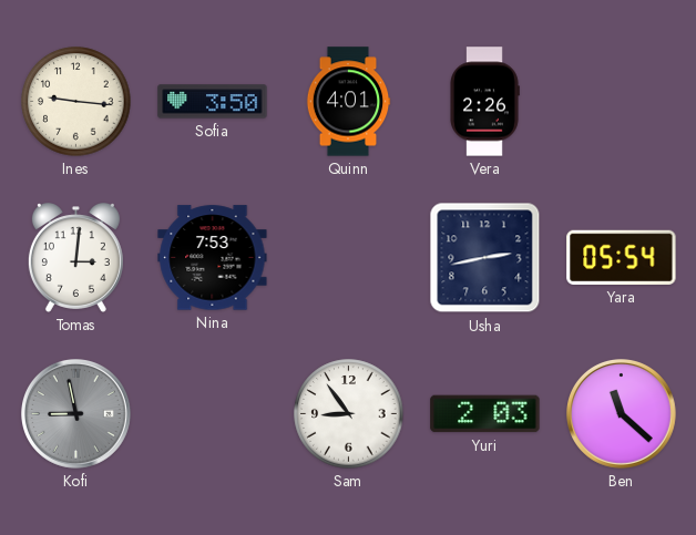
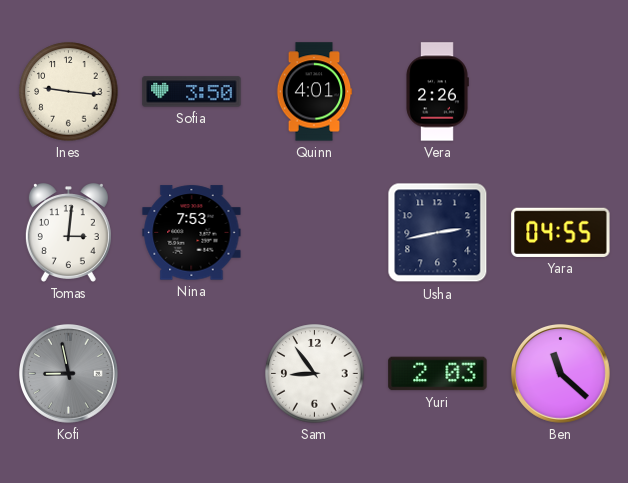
Yara: 05:54 -> 04:55 (561, 232)
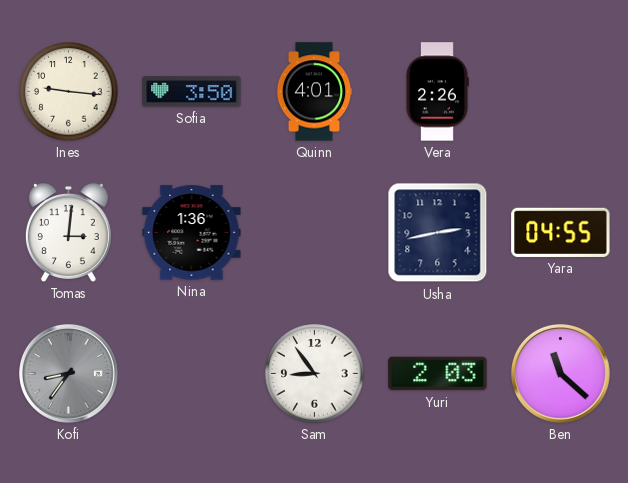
Nina: 7:53 -> 1:36 (192, 233)
Kofi: 8:58 -> 8:36 (69, 374)
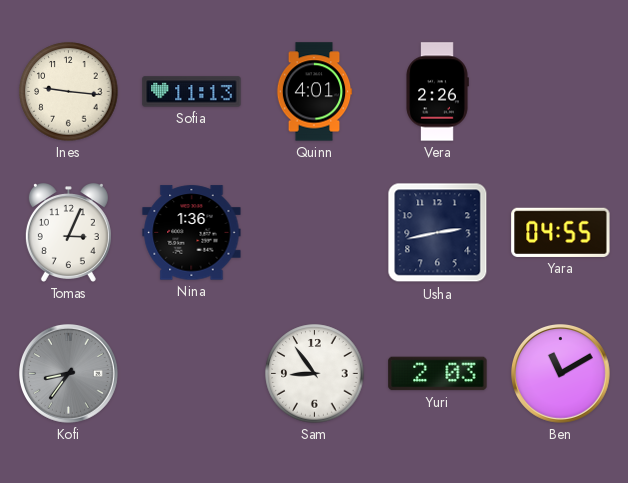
Sofia: 3:50 -> 11:13 (192, 92)
Tomas: 3:01 -> 3:04 (68, 233)
Ben: 11:22 -> 11:10 (561, 374)
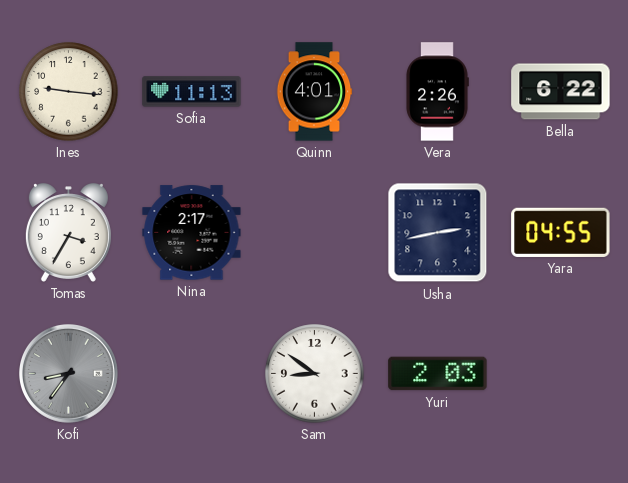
Bella: none -> 6:22 (561, 92)
Tomas: 3:04 -> 3:35 (68, 233)
Nina: 1:36 -> 2:17 (192, 233)
Sam: 8:54 -> 8:51 (315, 374)
Ben: 11:10 -> none (561, 374)
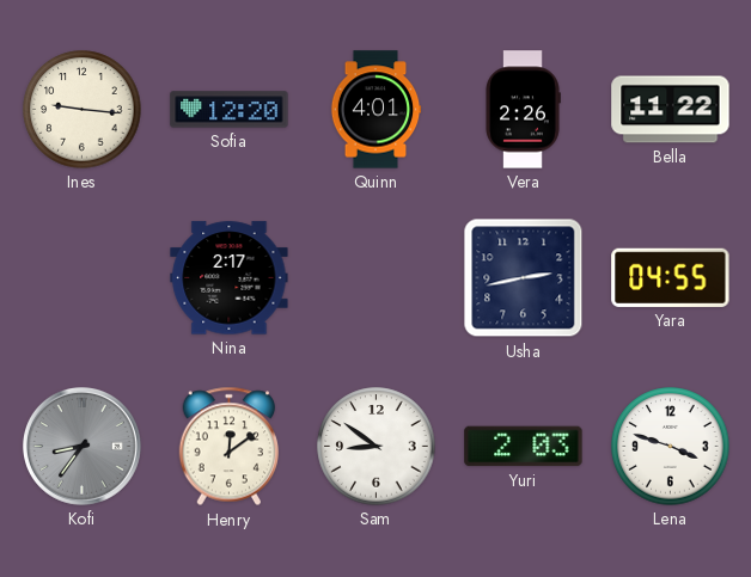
Sofia: 11:13 -> 12:20 (230, 110)
Bella: 6:22 -> 11:22 (671, 110)
Tomas: 3:35 -> none (68, 233)
Henry: none -> 12:09 (228, 447)
Lena: none -> 3:48 (671, 447)
